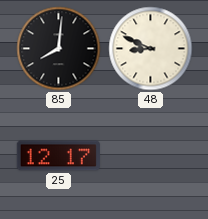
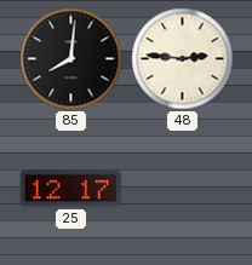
48: 8:49 -> 2:46 (183, 59)
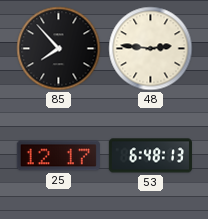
85: 8:01 -> 7:53 (59, 49)
53: none -> 6:48 (150, 156)
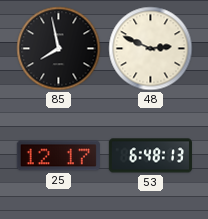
85: 7:53 -> 7:58 (59, 49)
48: 2:46 -> 2:49 (151, 49)
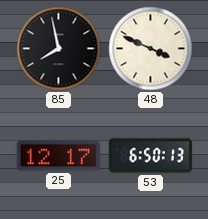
48: 2:49 -> 3:49 (151, 49)
53: 6:48 -> 6:50 (150, 156)
